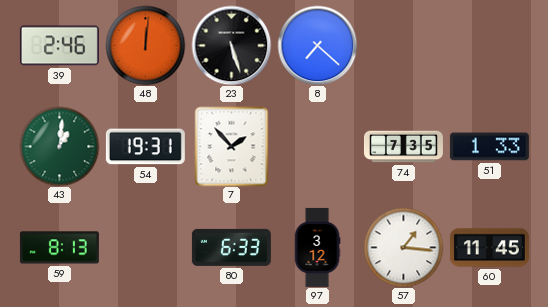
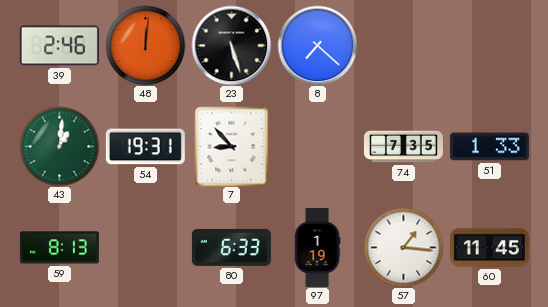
7: 1:53 -> 8:53 (232, 146)
97: 3:12 -> 1:19 (317, 247)
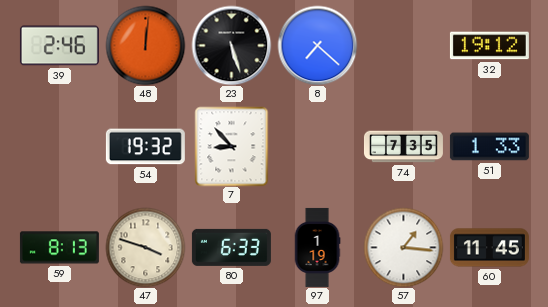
32: none -> 19:12 (489, 46)
43: 1:01 -> none (59, 146)
54: 19:31 -> 19:32 (145, 147)
47: none -> 3:48 (145, 247)
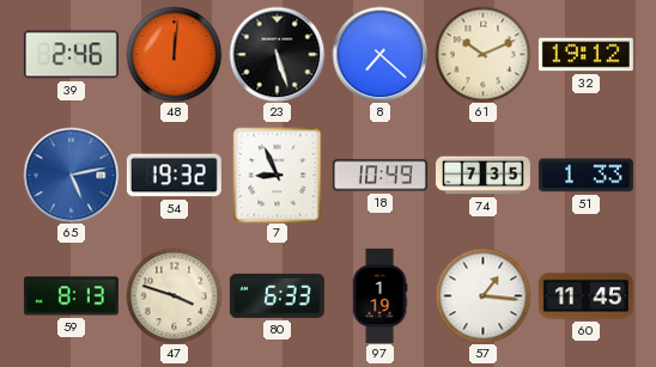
61: none -> 10:11 (482, 54)
65: none -> 5:13 (71, 175)
7: 8:53 -> 8:56 (278, 175)
18: none -> 10:49 (379, 176)
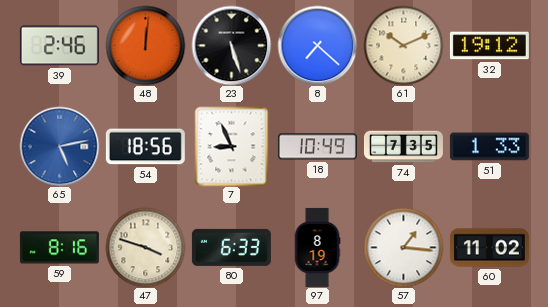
54: 19:32 -> 18:56 (145, 147)
59: 8:13 -> 8:16 (59, 248)
97: 1:19 -> 8:19 (317, 247)
60: 11:45 -> 11:02 (489, 248)
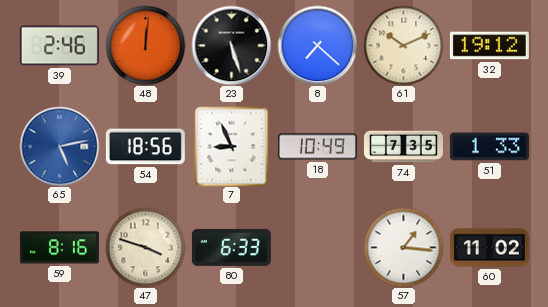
97: 8:19 -> none (317, 247)
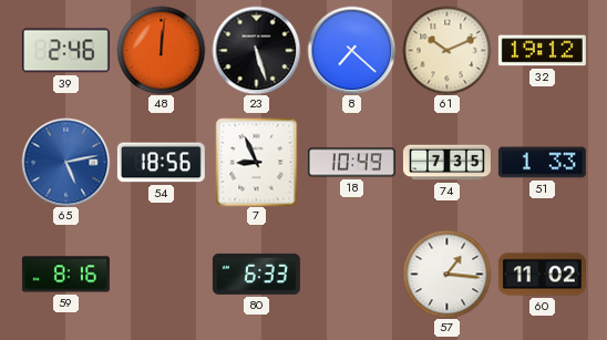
47: 3:48 -> none (145, 247)
